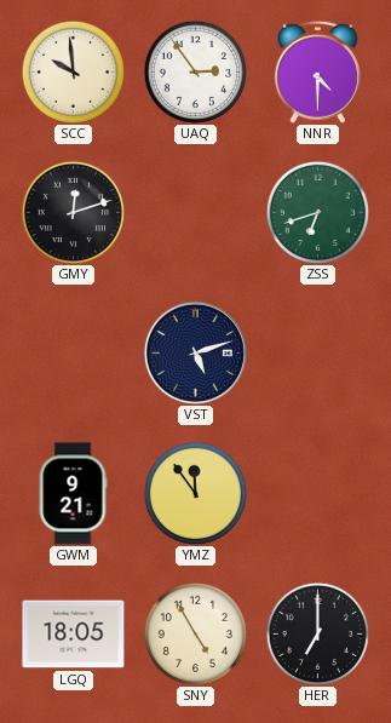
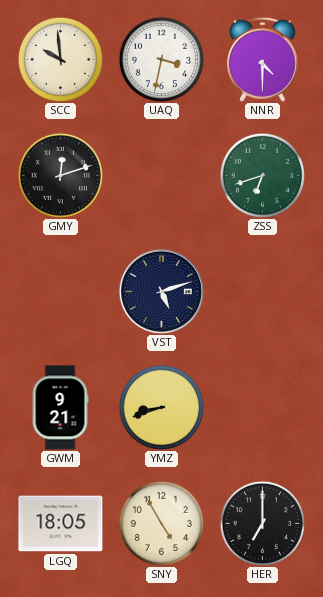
UAQ: 2:54 -> 3:32 (161, 59)
YMZ: 11:54 -> 8:42 (161, 407)
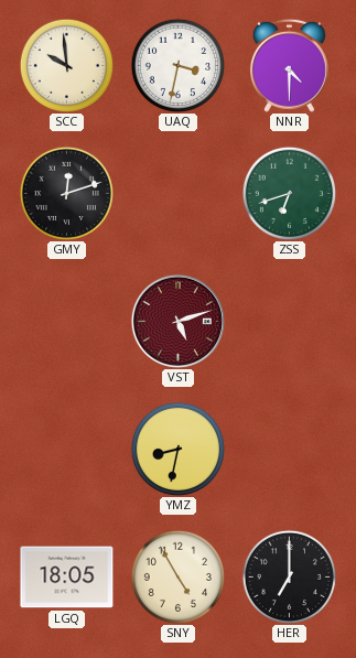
VST dial: navy -> burgundy (177, 321)
GWM: 9:21 -> none (60, 408)
YMZ: 8:42 -> 8:32 (177, 449)
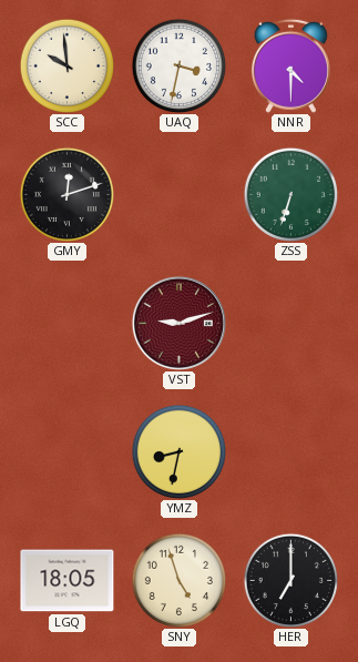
ZSS: 6:42 -> 6:33 (290, 194)
VST: 5:12 -> 9:12 (178, 323)
SNY: 4:55 -> 4:57 (178, 580)
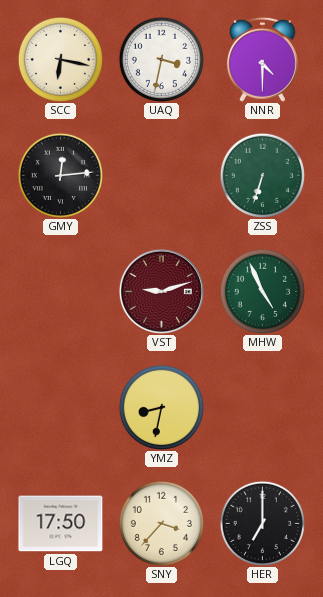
SCC: 9:59 -> 6:17 (60, 59)
GMY: 12:12 -> 12:14 (60, 175)
MHW: none -> 4:56 (262, 291)
LGQ: 18:05 -> 17:50 (61, 524)
SNY: 4:57 -> 3:37 (161, 523)
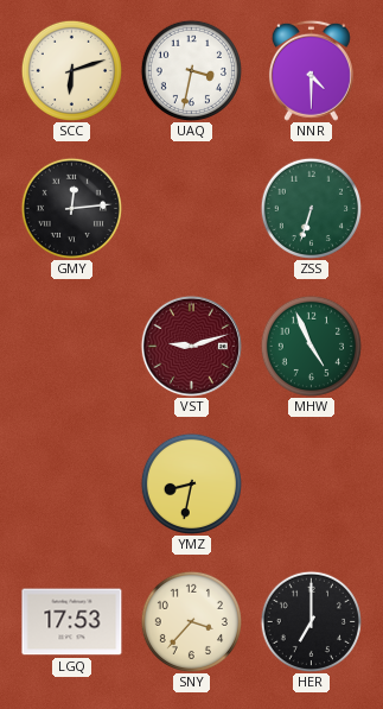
SCC: 6:17 -> 6:12 (71, 70)
LGQ: 17:50 -> 17:53 (72, 622)
